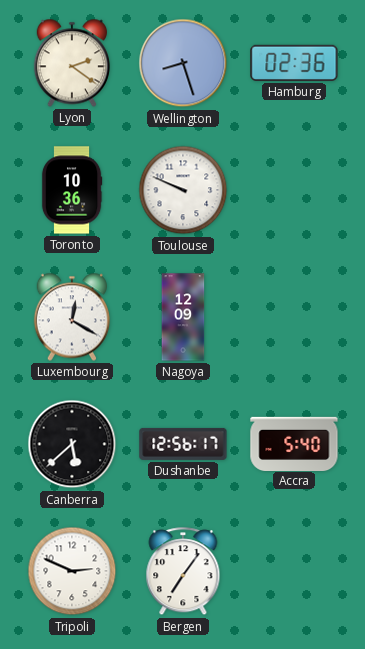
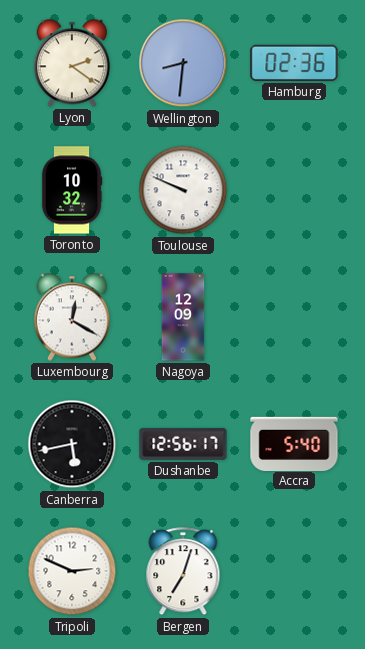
Wellington: 8:27 -> 8:31 (183, 63)
Toronto: 10:36 -> 10:32 (72, 190)
Canberra: 5:38 -> 5:43 (72, 444)
Bergen: 7:06 -> 7:03 (183, 572)
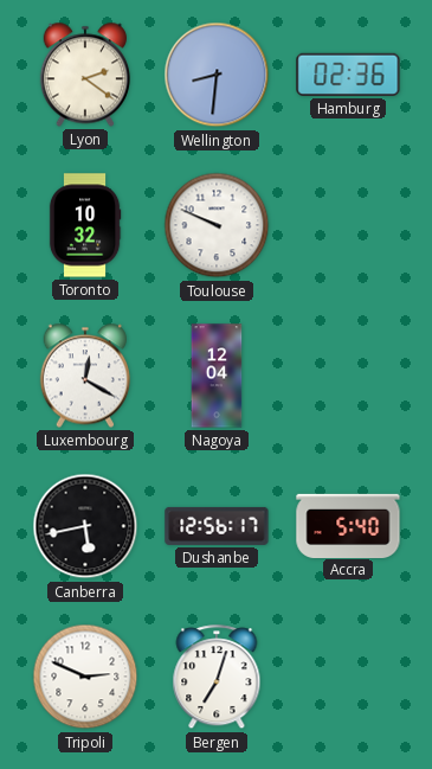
Nagoya: 12:09 -> 12:04 (217, 376)
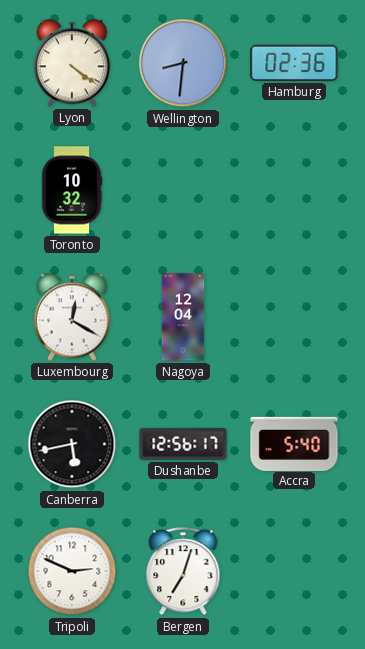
Lyon: 2:21 -> 4:21 (71, 63)
Toulouse: 9:49 -> none (217, 225)
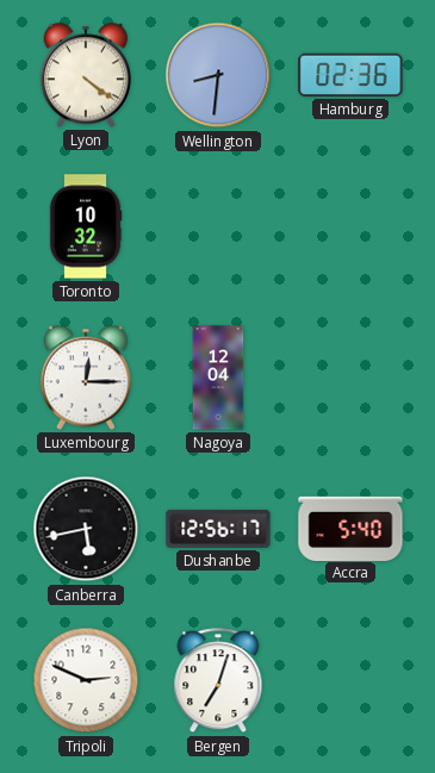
Luxembourg: 12:20 -> 12:15 (85, 378)
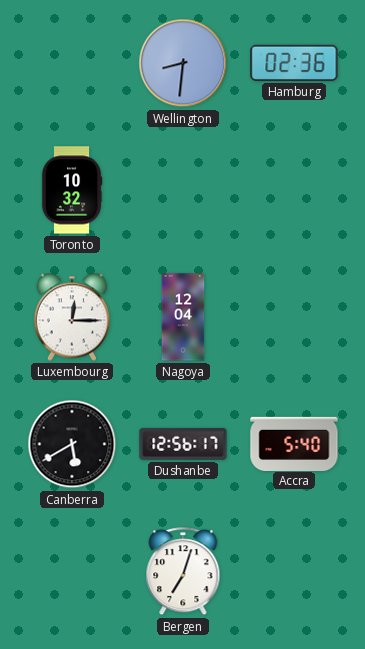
Lyon: 4:21 -> none (85, 75)
Canberra: 5:43 -> 5:40 (72, 444)
Tripoli: 2:49 -> none (86, 680)
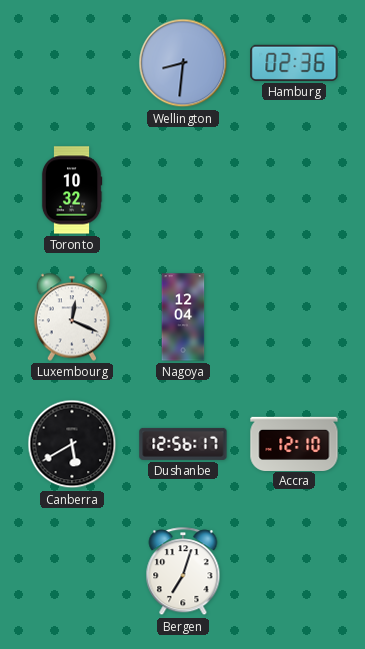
Luxembourg: 12:15 -> 12:19 (71, 317)
Accra: 5:40 -> 12:10 (294, 443)
